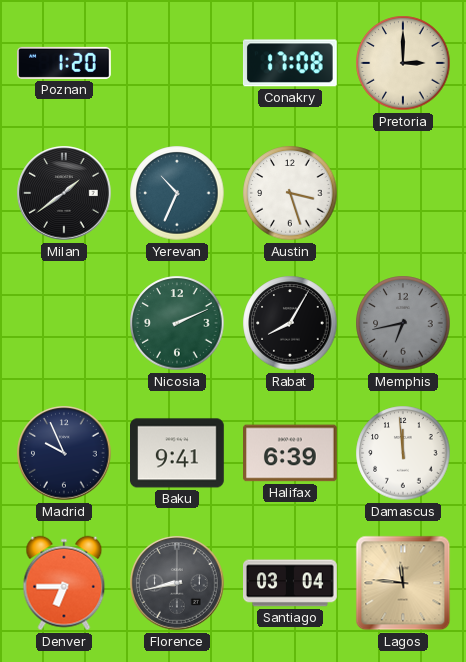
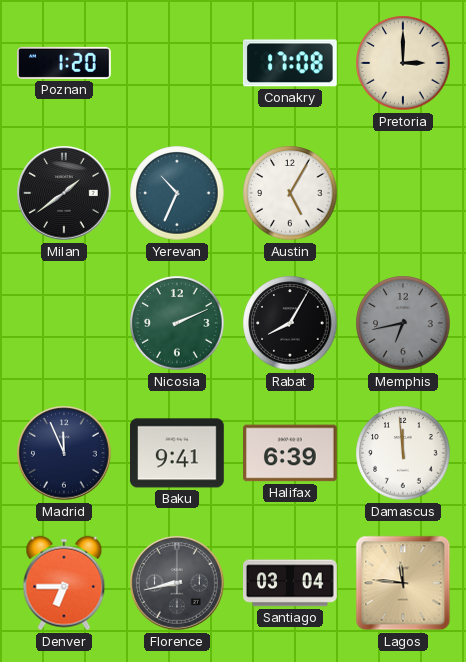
Austin: 3:27 -> 5:05 (290, 193)
Madrid: 9:56 -> 11:56 (64, 453)
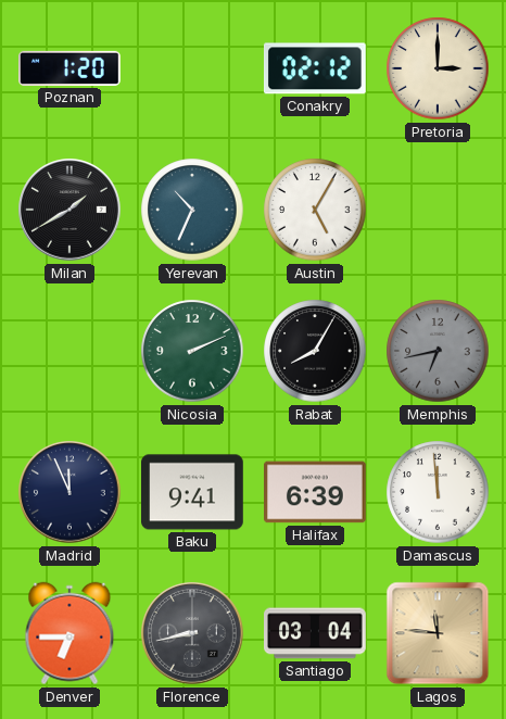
Conakry: 17:08 -> 02:12 (315, 68)
Milan: 1:39 -> 1:40 (69, 210)
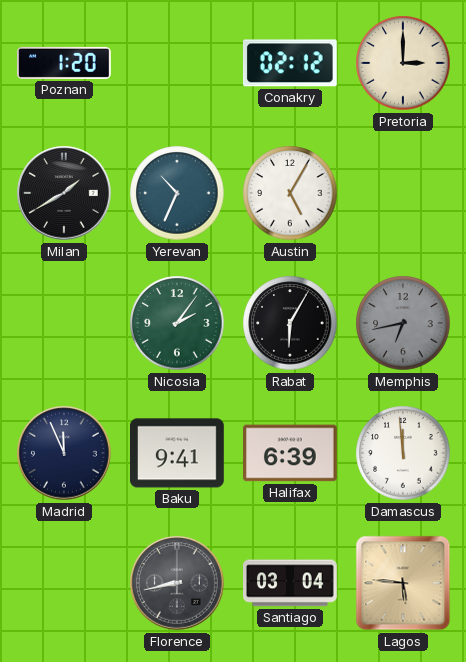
Nicosia: 2:11 -> 2:06 (177, 323)
Rabat: 8:05 -> 6:05 (290, 323)
Denver: 6:45 -> none (69, 633)
Lagos: 11:46 -> 5:46 (403, 583)
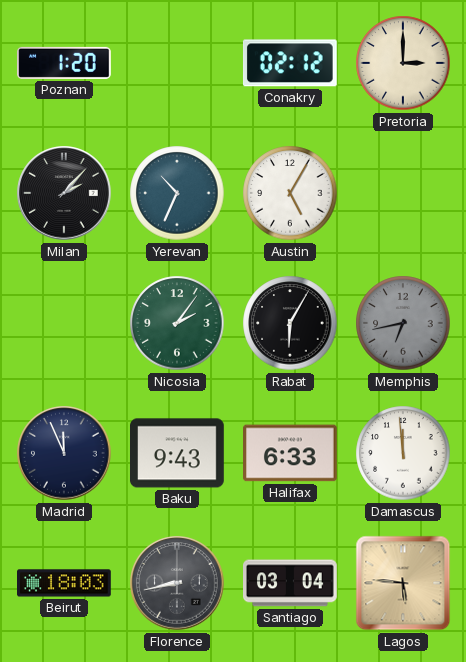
Milan: 1:40 -> 2:07 (64, 193)
Baku: 9:41 -> 9:43 (178, 453)
Halifax: 6:39 -> 6:33 (291, 453)
Beirut: none -> 18:03 (65, 583)
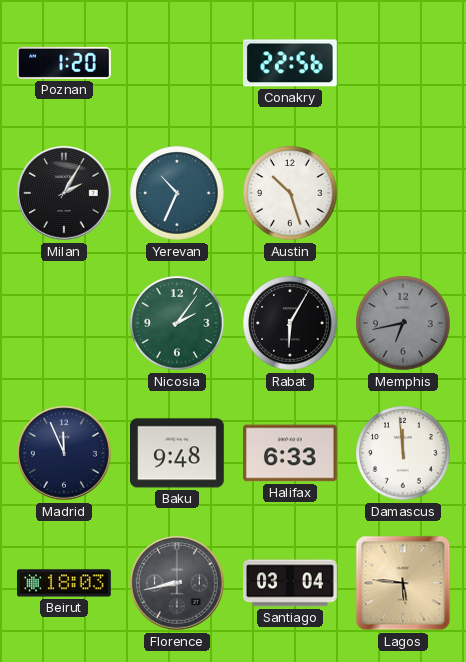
Conakry: 02:12 -> 22:56 (290, 63)
Pretoria: 3:00 -> none (403, 63)
Milan: 2:07 -> 2:05 (64, 193)
Austin: 5:05 -> 10:27 (290, 193)
Baku: 9:43 -> 9:48 (178, 453)
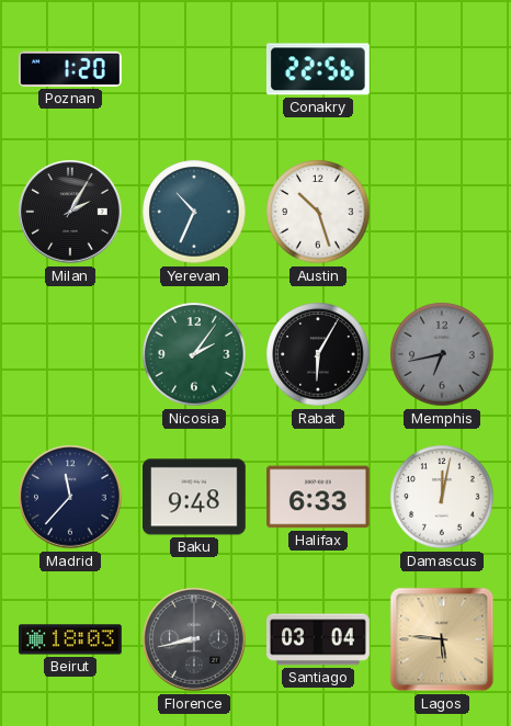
Madrid: 11:56 -> 11:37 (70, 497)
Damascus: 11:59 -> 12:02 (442, 497)
